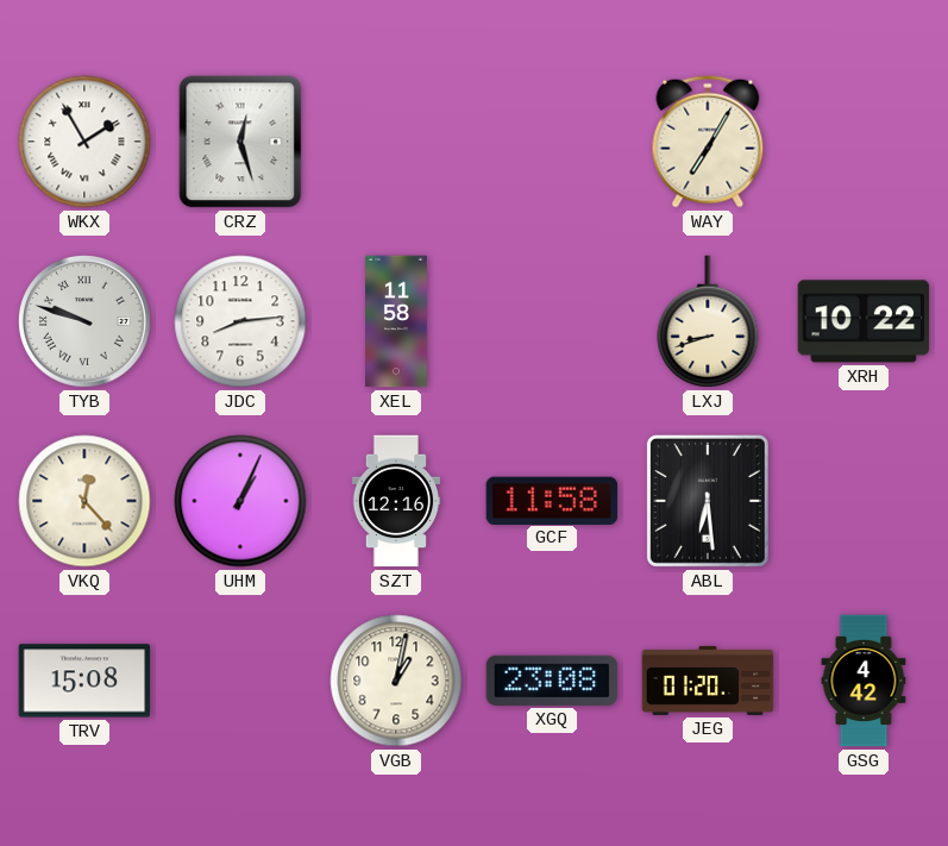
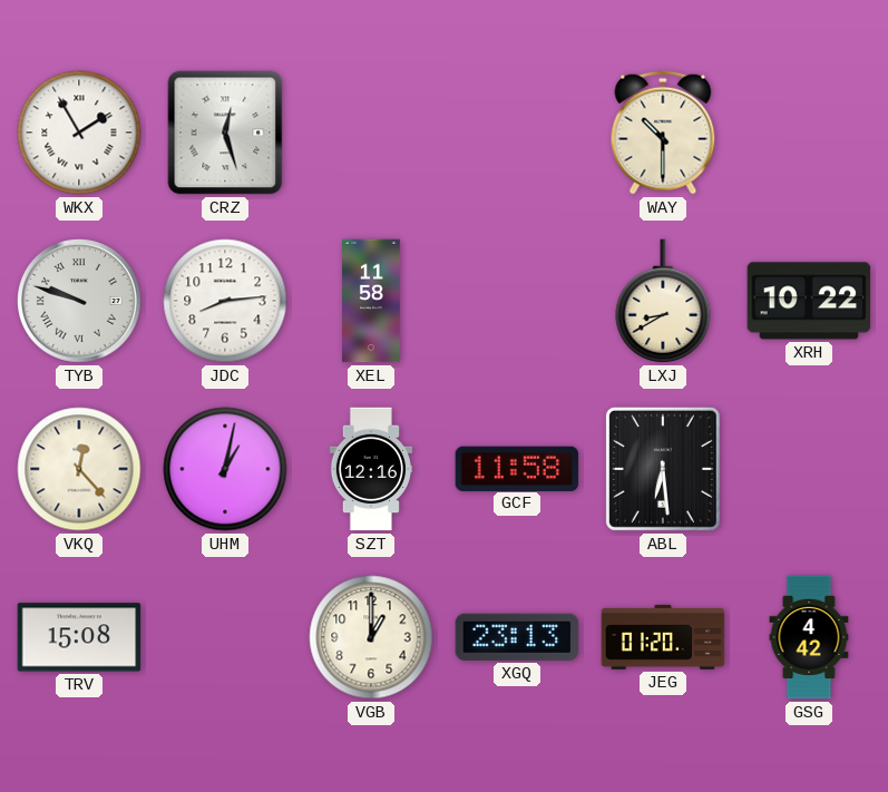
WAY: 7:05 -> 10:30 (663, 133)
LXJ: 8:42 -> 8:40 (663, 301)
UHM: 1:04 -> 1:02 (225, 469)
VGB: 1:02 -> 1:00 (371, 637)
XGQ: 23:08 -> 23:13 (517, 637)
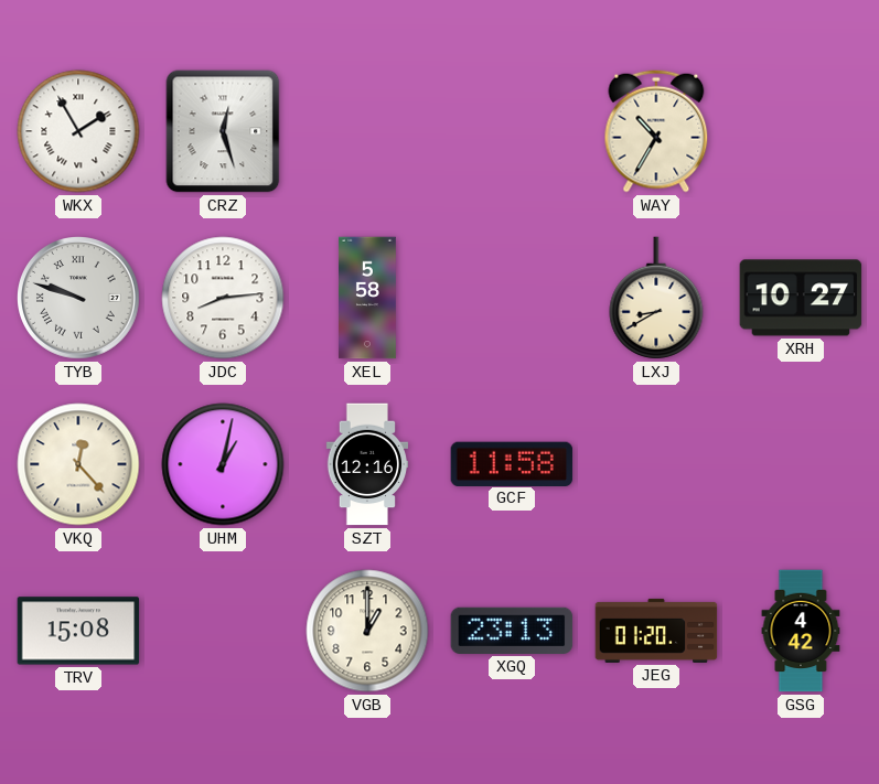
WAY: 10:30 -> 10:35 (656, 131)
XEL: 11:58 -> 5:58 (368, 298)
XRH: 10:22 -> 10:27 (801, 298)
ABL: 6:29 -> none (663, 469)
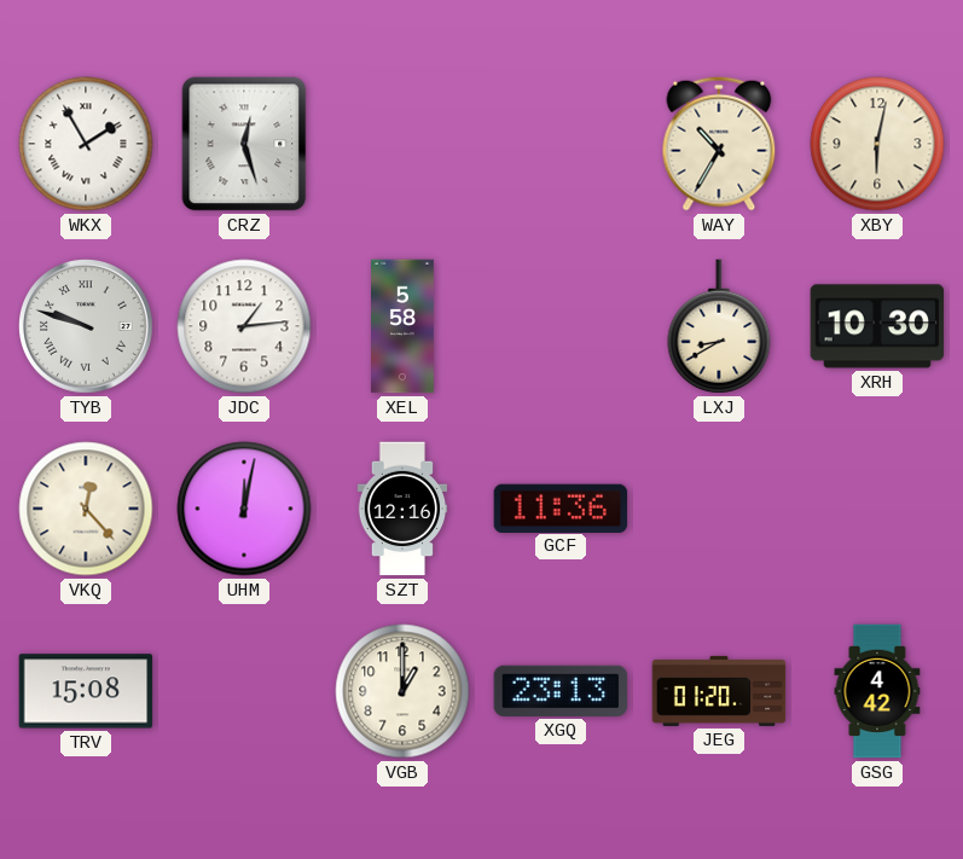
XBY: none -> 6:02 (877, 144)
JDC: 8:14 -> 1:14 (244, 326)
XRH: 10:27 -> 10:30 (877, 326)
UHM: 1:02 -> 12:02 (244, 509)
GCF: 11:58 -> 11:36 (561, 507)
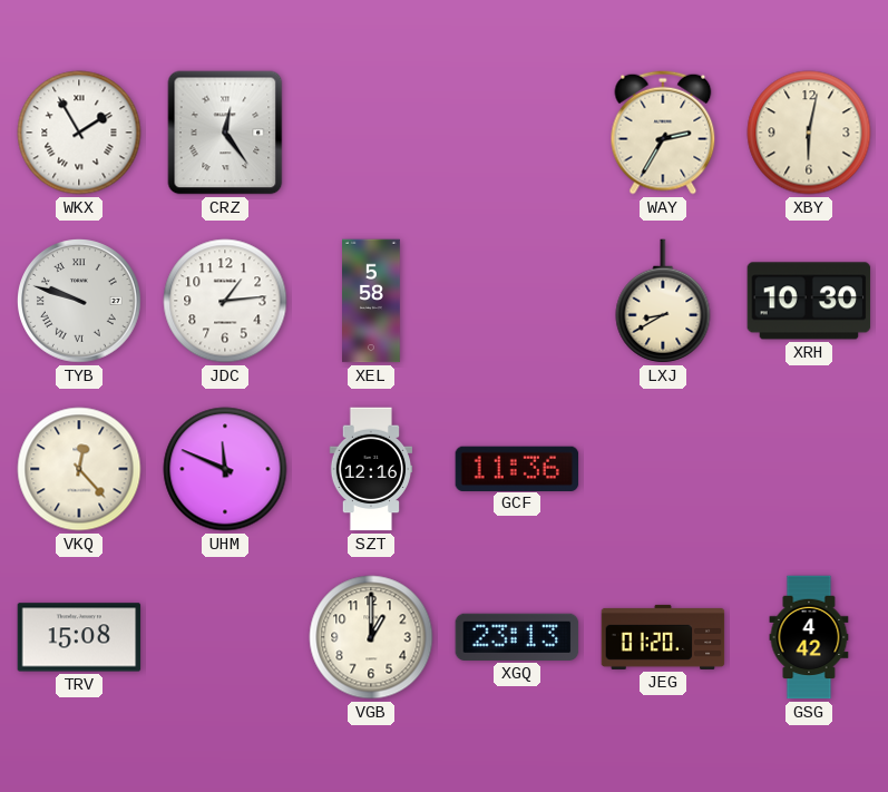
CRZ: 12:27 -> 12:24 (225, 133)
WAY: 10:35 -> 2:35 (663, 133)
UHM: 12:02 -> 11:49 (225, 469)
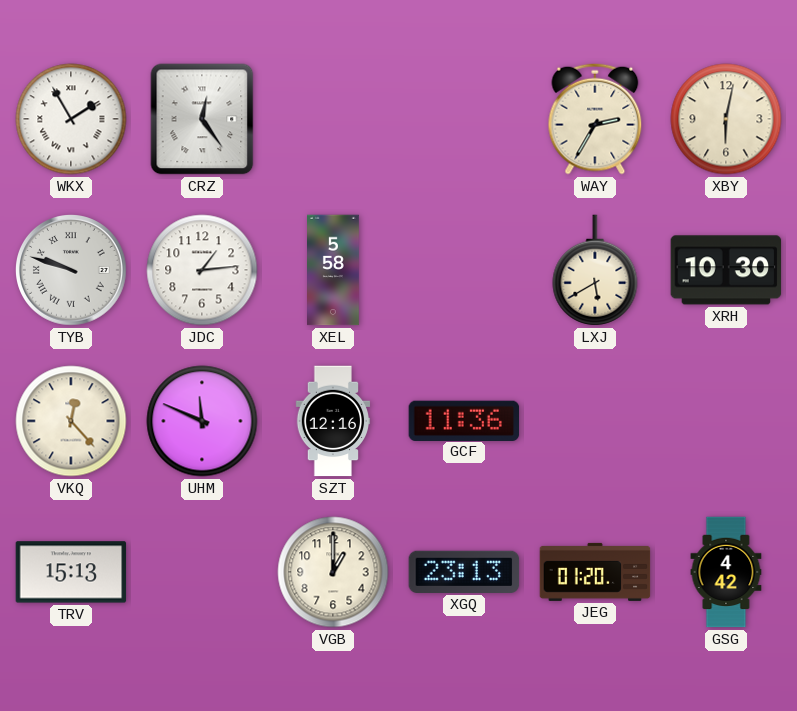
LXJ: 8:40 -> 5:40 (595, 270)
TRV: 15:08 -> 15:13 (71, 572)
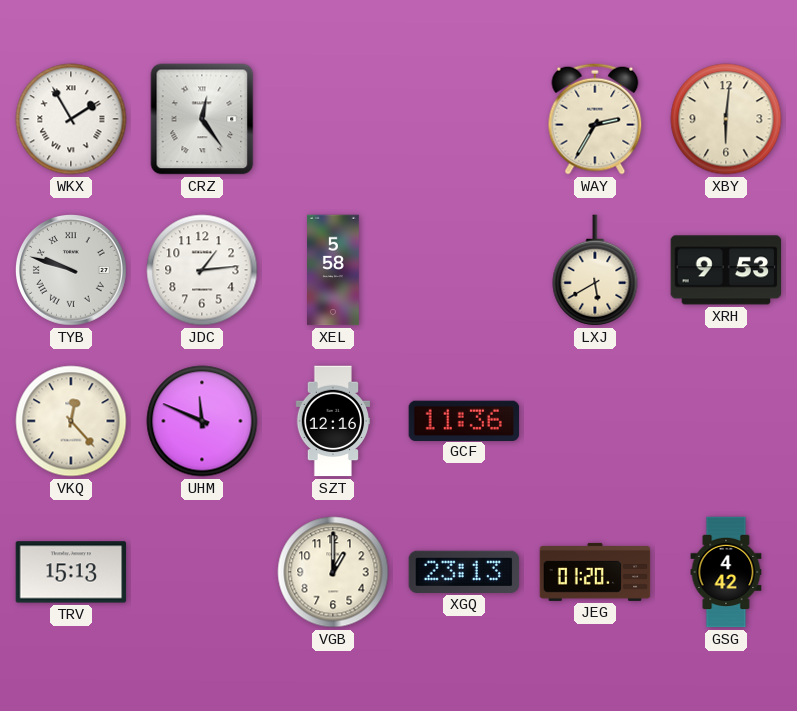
XBY: 6:02 -> 6:01 (726, 119)
XRH: 10:30 -> 9:53 (726, 270)
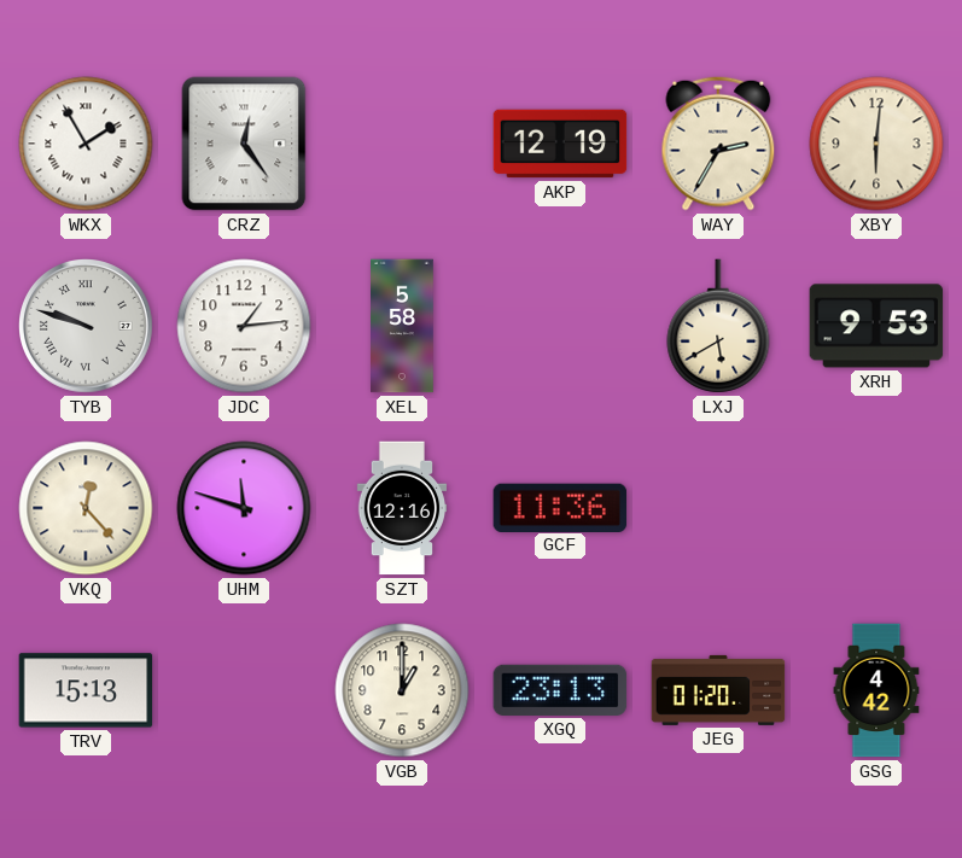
AKP: none -> 12:19 (560, 144)
UHM: 11:49 -> 11:48 (244, 508)
